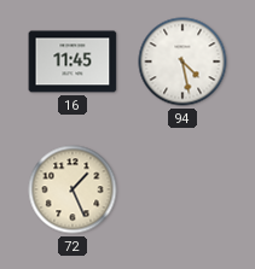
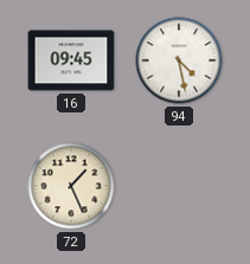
16: 11:45 -> 09:45 (71, 60)
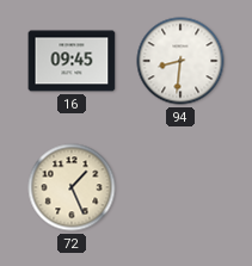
94: 4:28 -> 8:31 (180, 61)
